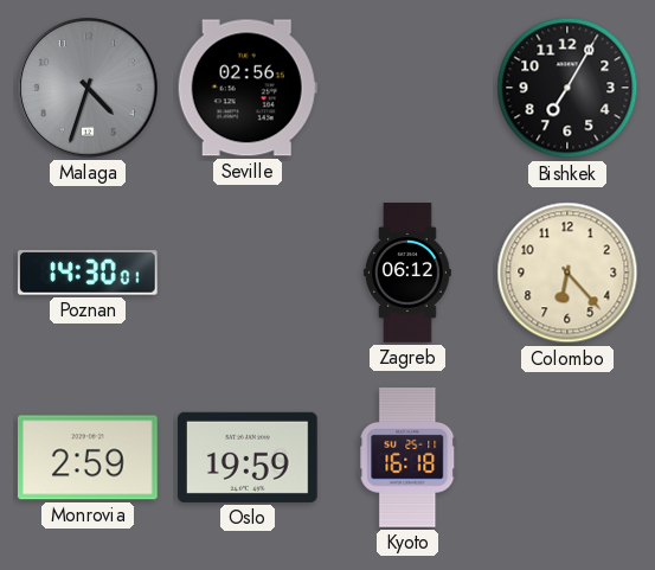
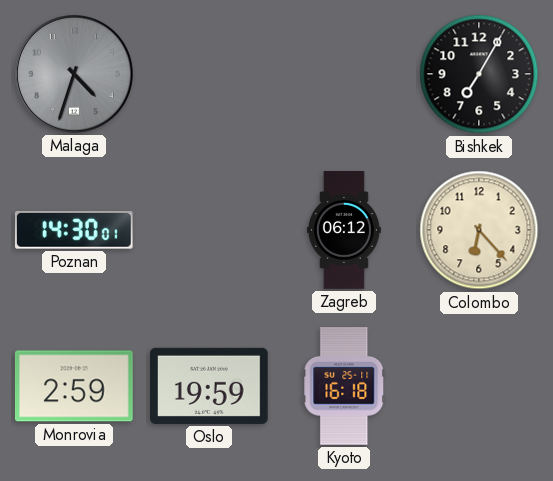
Seville: 02:56 -> none (248, 88)
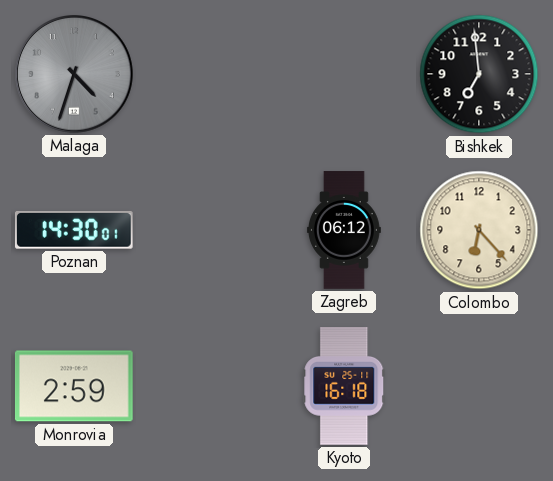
Bishkek: 7:05 -> 6:59 (479, 74)
Oslo: 19:59 -> none (210, 386)
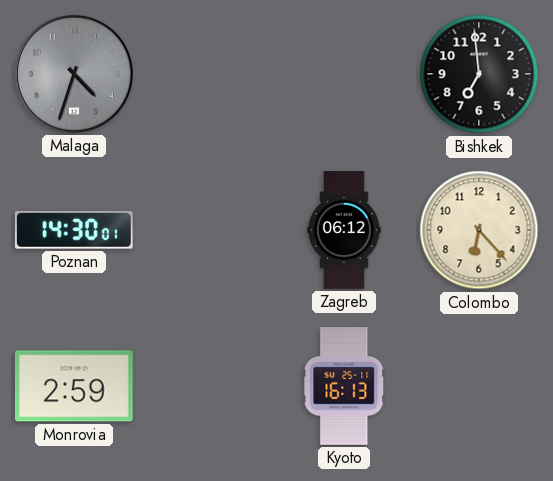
Kyoto: 16:18 -> 16:13 (344, 387)
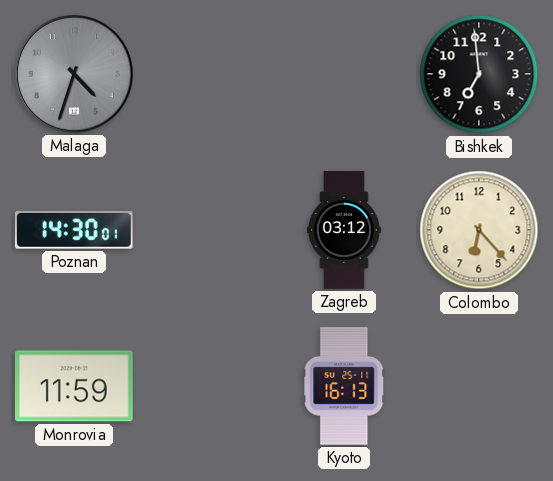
Zagreb: 06:12 -> 03:12 (344, 230)
Monrovia: 2:59 -> 11:59 (74, 386)
